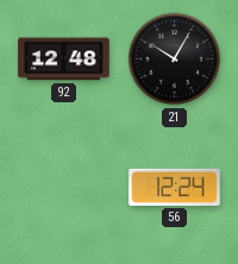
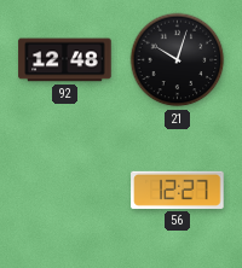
21: 10:05 -> 10:03 (178, 60)
56: 12:24 -> 12:27 (178, 190)
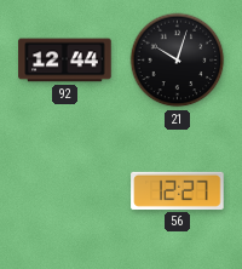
92: 12:48 -> 12:44 (65, 61)
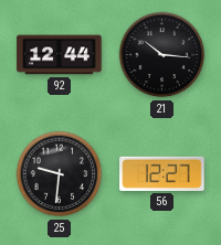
21: 10:03 -> 10:16 (162, 55)
25: none -> 9:31 (60, 174)
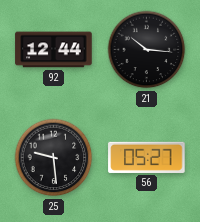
25: 9:31 -> 9:29 (54, 158)
56: 12:27 -> 05:27 (147, 157)
